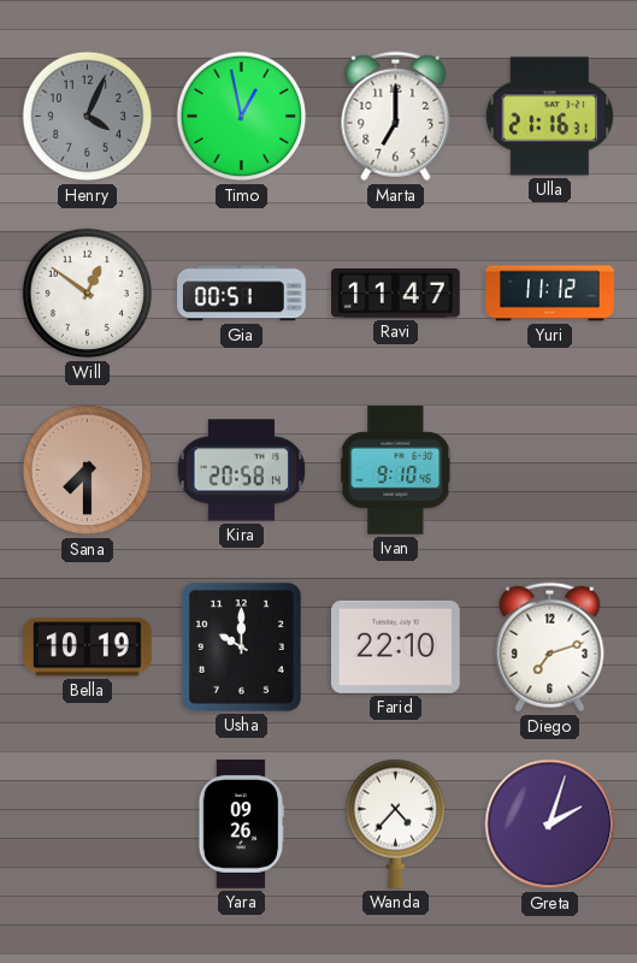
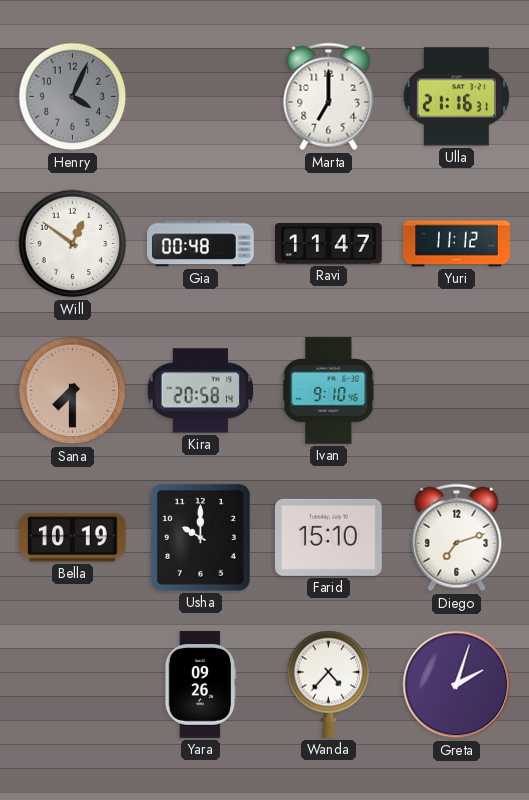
Timo: 12:58 -> none (242, 117)
Gia: 00:51 -> 00:48 (201, 244)
Farid: 22:10 -> 15:10 (329, 537)
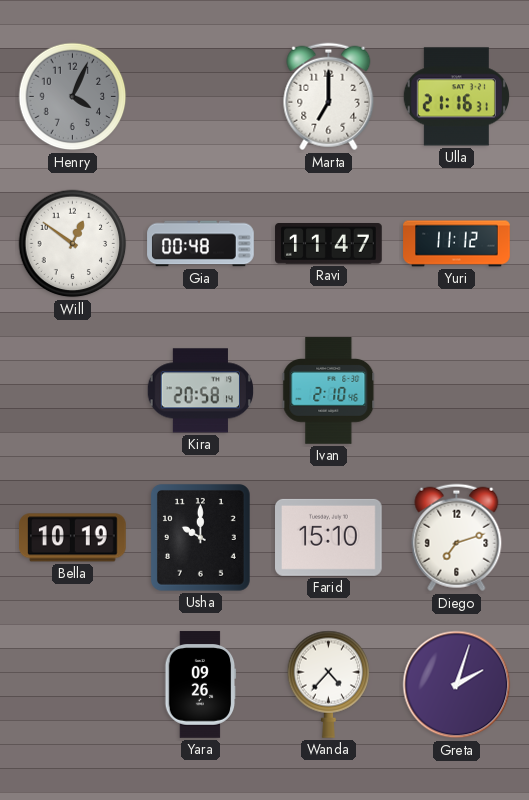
Sana: 7:30 -> none (73, 391)
Ivan: 9:10 -> 2:10 (329, 391)
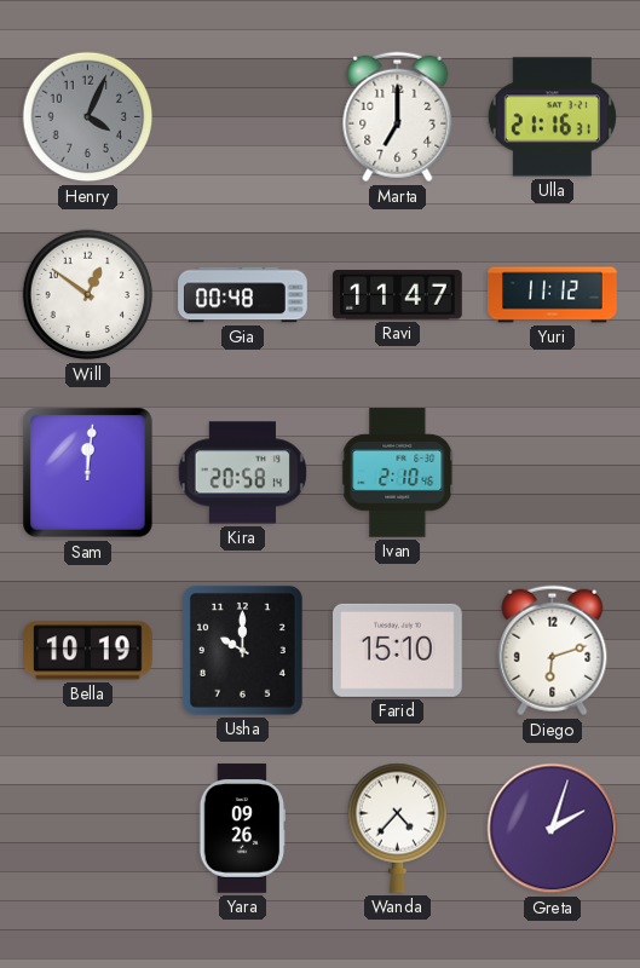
Sam: none -> 12:01 (88, 473)
Diego: 7:12 -> 6:12 (553, 651)
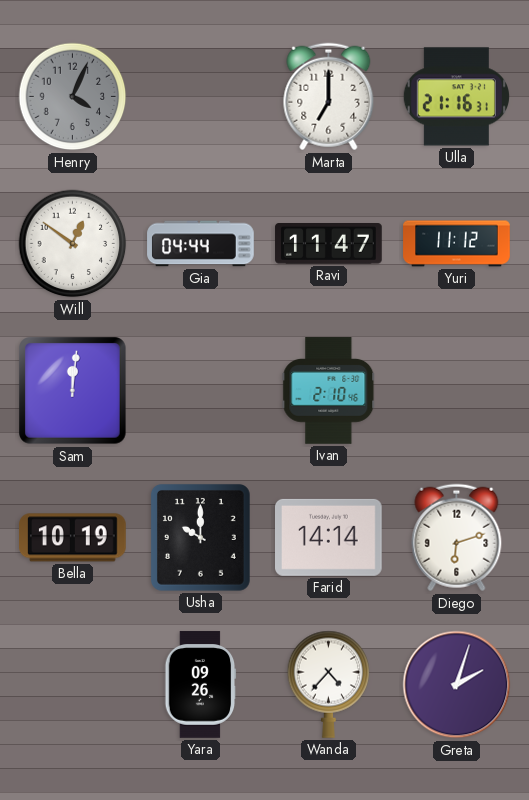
Gia: 00:48 -> 04:44 (201, 244)
Kira: 20:58 -> none (242, 473)
Farid: 15:10 -> 14:14 (329, 537)
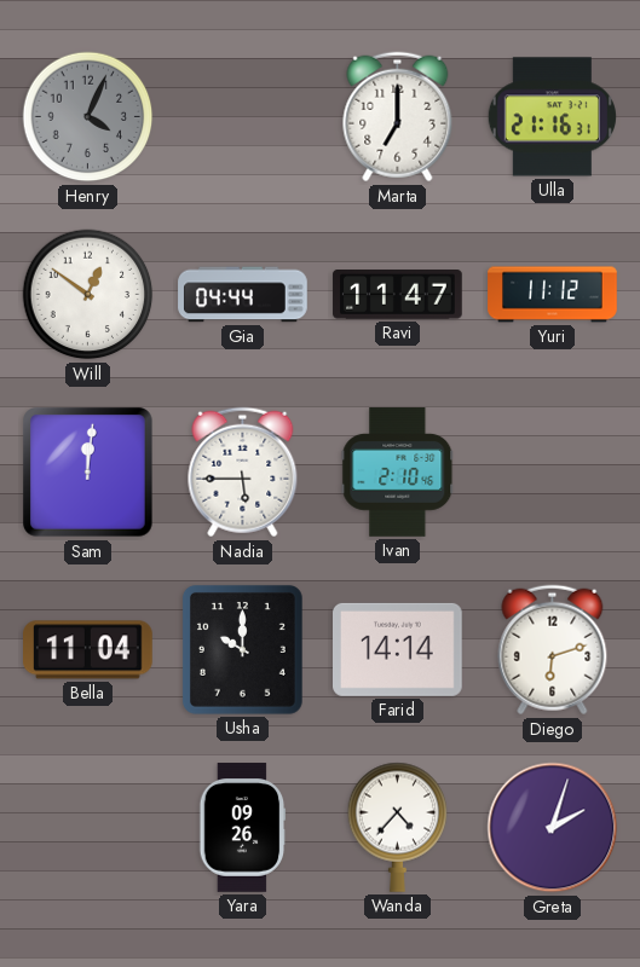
Nadia: none -> 5:45 (243, 473)
Bella: 10:19 -> 11:04 (88, 650)
